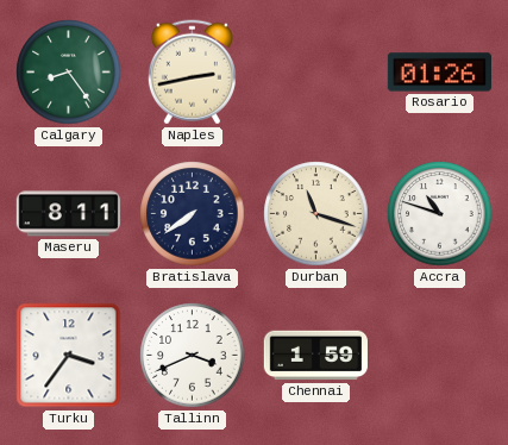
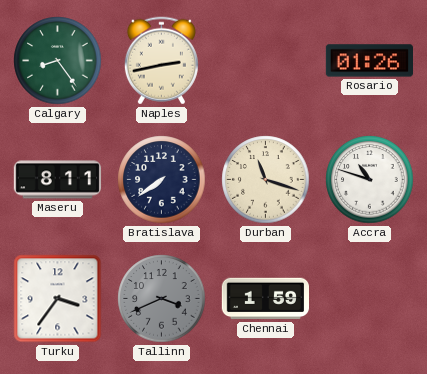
Tallinn dial: white -> grey (162, 299)
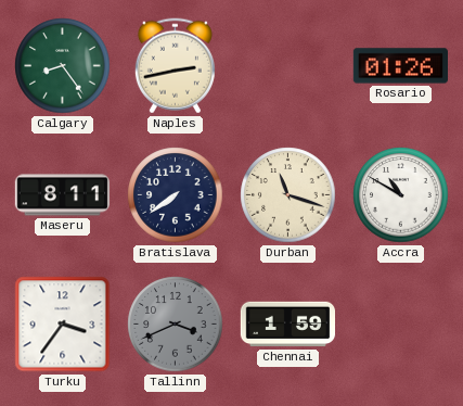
Accra: 10:48 -> 10:50 (401, 195)
